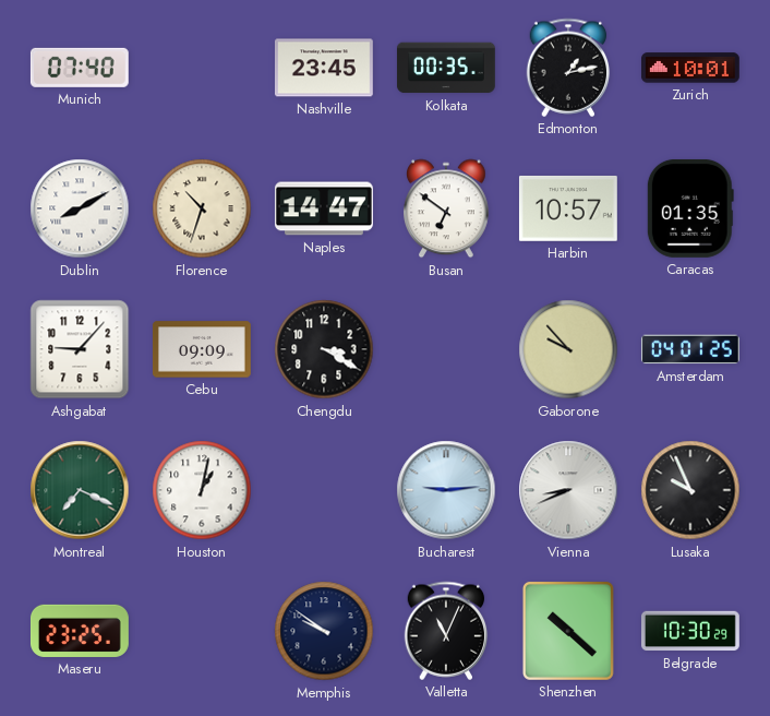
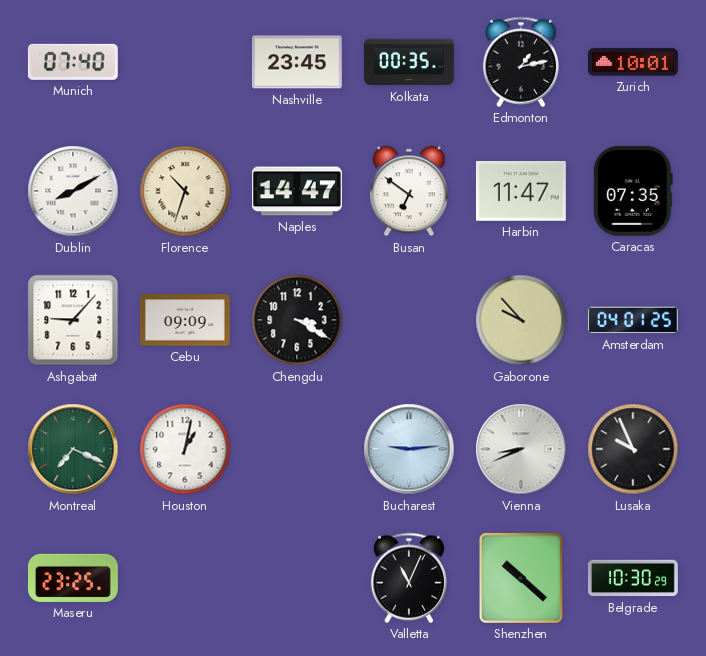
Harbin: 10:57 -> 11:47 (521, 191)
Caracas: 01:35 -> 07:35 (633, 191)
Memphis: 9:51 -> none (324, 631)
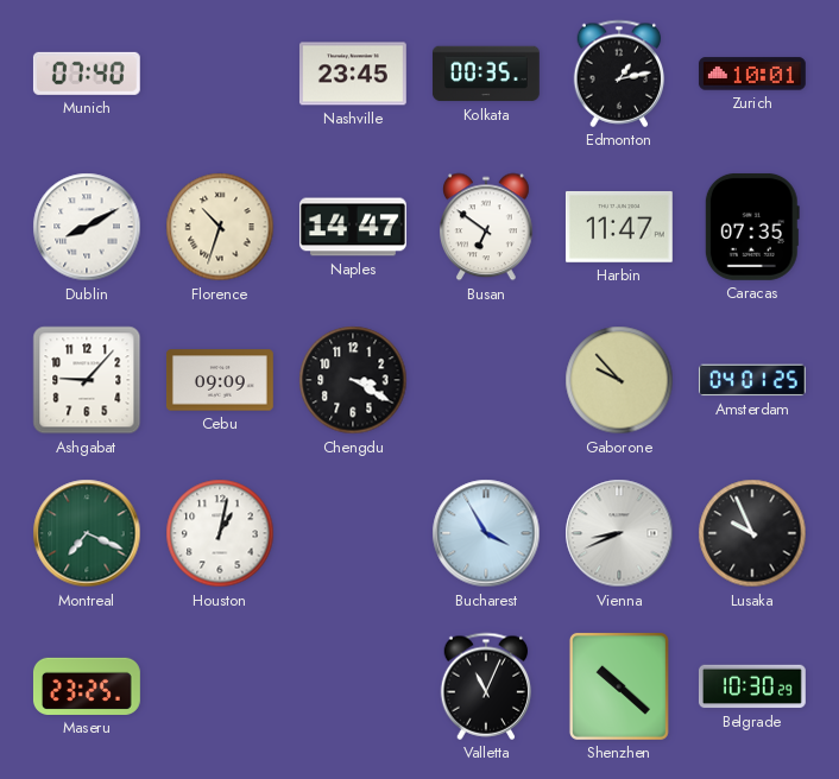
Bucharest: 9:14 -> 3:55 (486, 533)
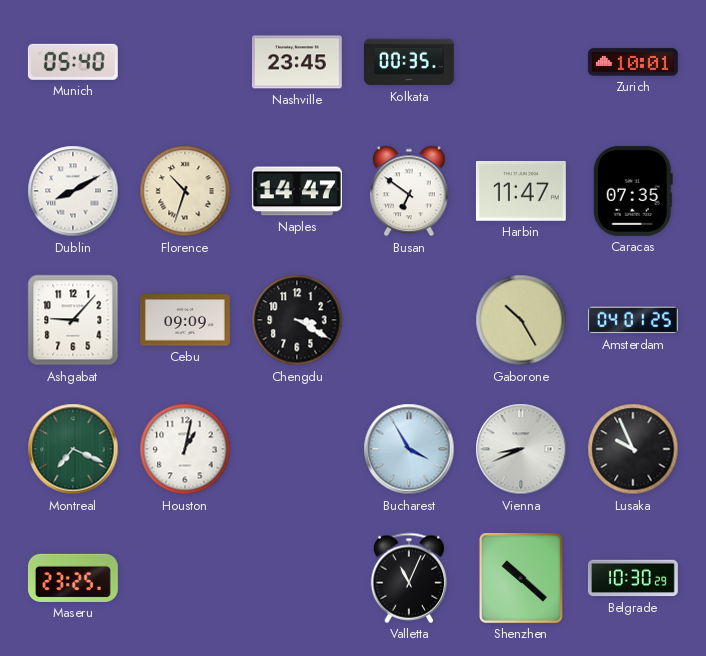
Munich: 07:40 -> 05:40 (73, 62)
Edmonton: 1:13 -> none (619, 74)
Gaborone: 9:53 -> 10:25 (521, 320)
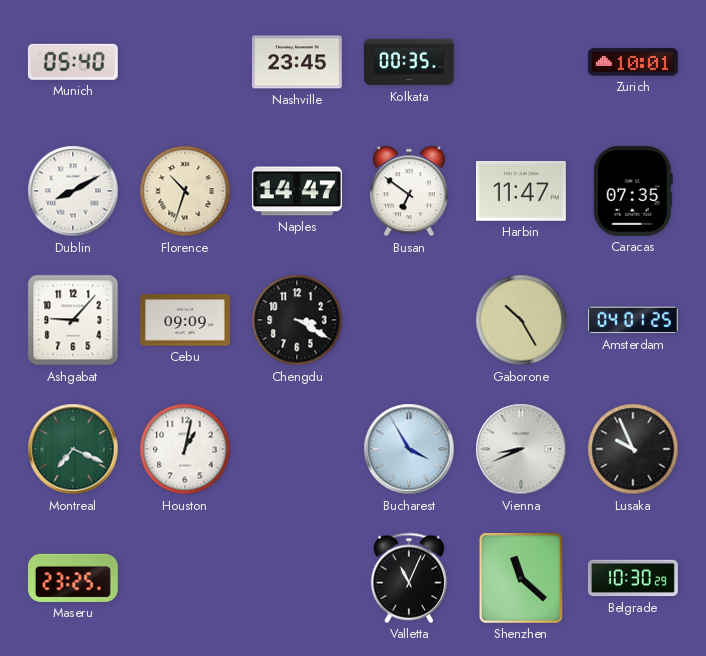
Shenzhen: 10:22 -> 11:22 (521, 578)
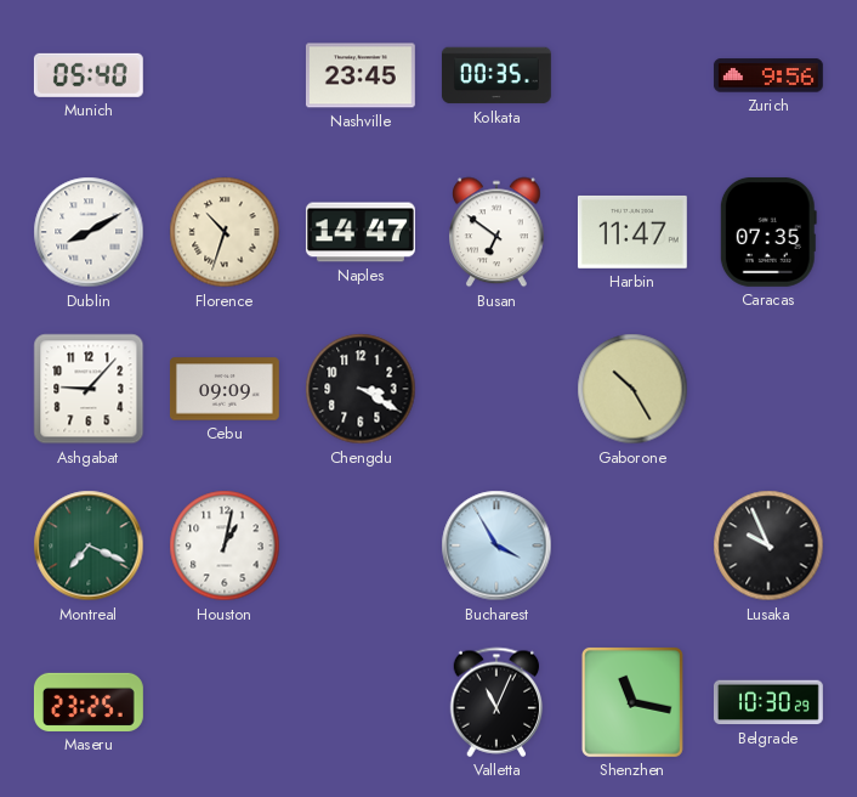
Zurich: 10:01 -> 9:56 (768, 75)
Amsterdam: 04:01 -> none (633, 320)
Vienna: 8:41 -> none (521, 449)
Shenzhen: 11:22 -> 11:17 (632, 702)
